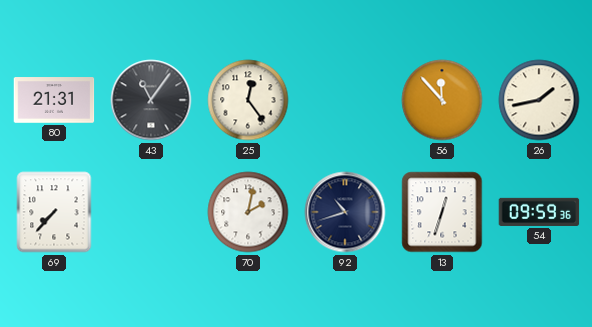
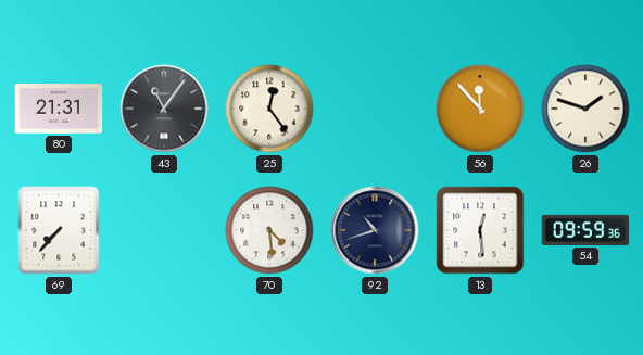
26: 1:43 -> 1:48 (585, 109)
70: 2:02 -> 4:29 (269, 230)
13: 12:33 -> 12:29 (480, 230)
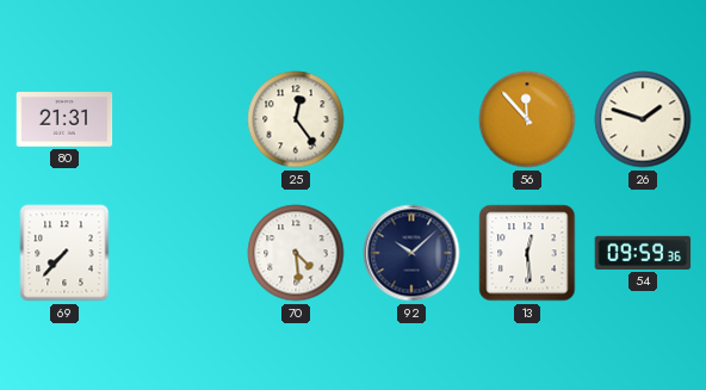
43: 11:06 -> none (164, 109)
92: 10:42 -> 10:08 (411, 253)
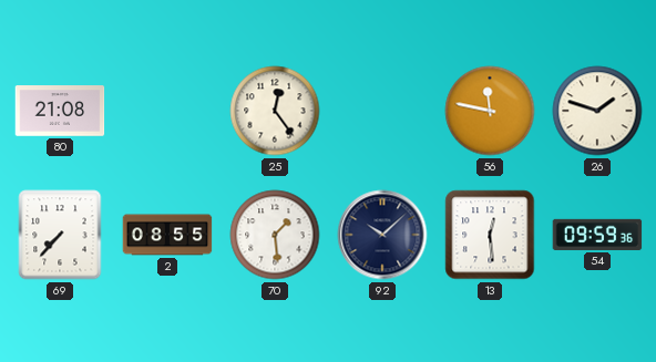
80: 21:31 -> 21:08 (60, 111)
56: 11:53 -> 11:47 (490, 111)
2: none -> 08:55 (167, 235)
70: 4:29 -> 1:29 (275, 235)
